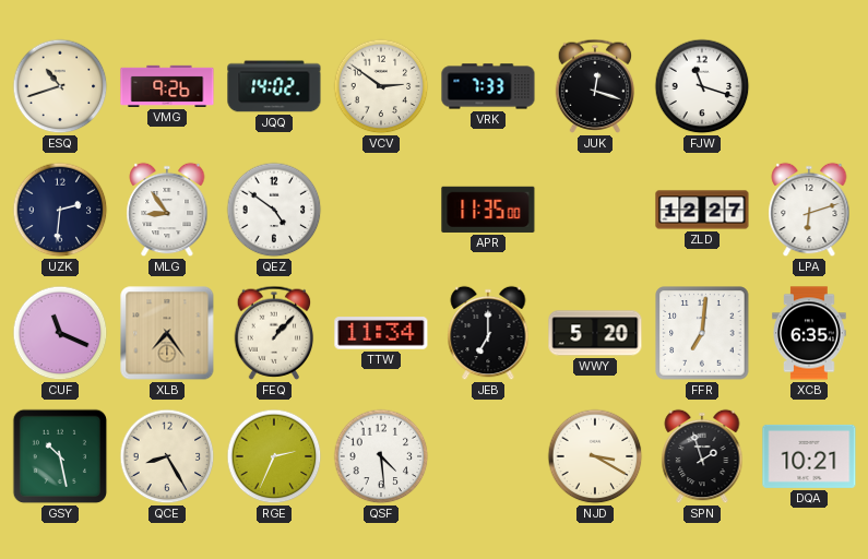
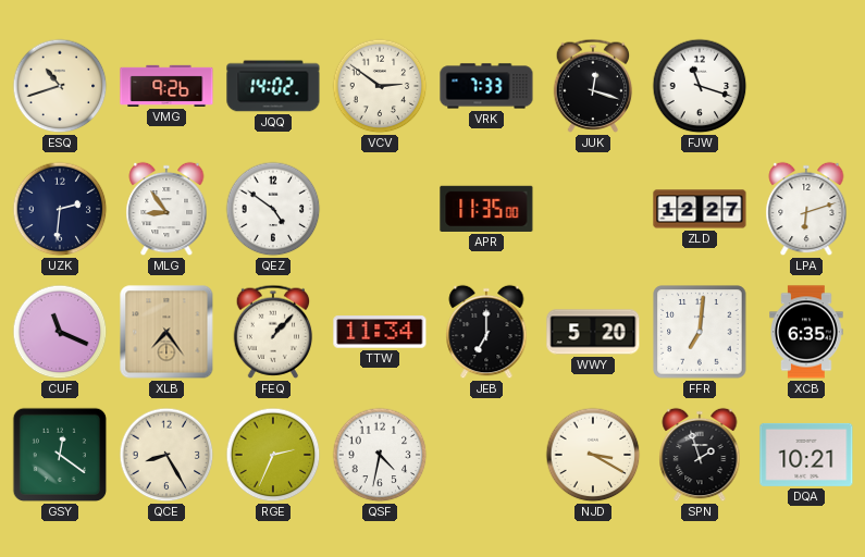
GSY: 10:28 -> 12:21 (60, 455)
QSF: 4:29 -> 4:32 (380, 455)
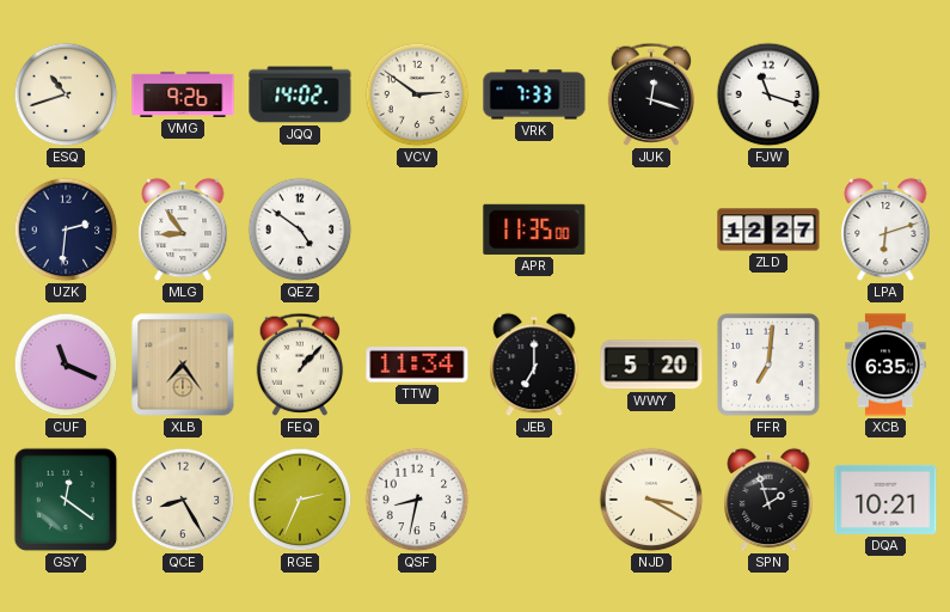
QSF: 4:32 -> 8:32 (417, 500)
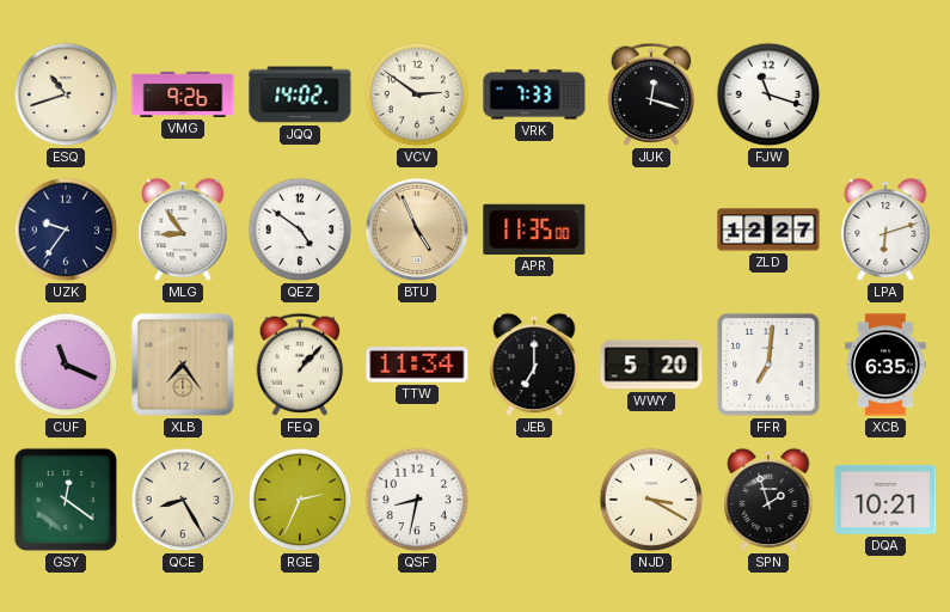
UZK: 2:31 -> 9:36 (66, 229)
BTU: none -> 4:56 (417, 229)
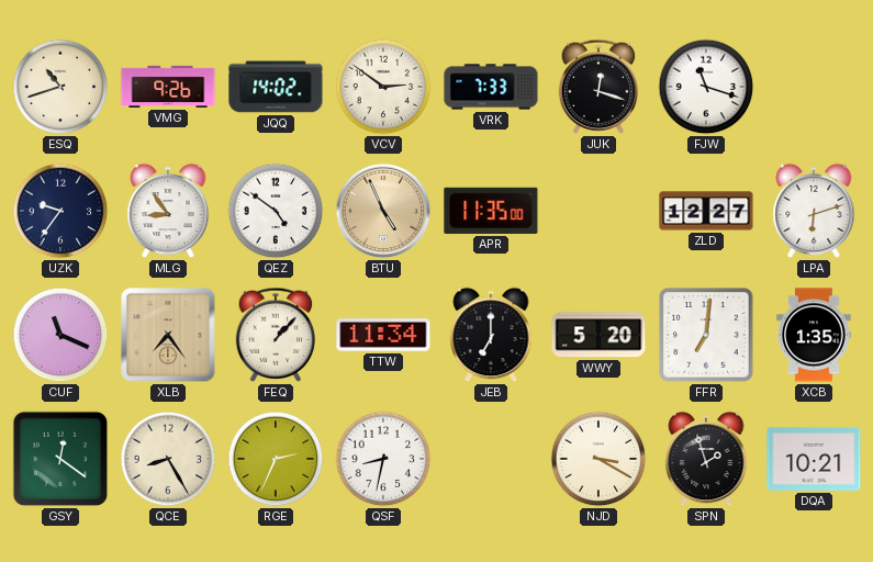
XCB: 6:35 -> 1:35 (814, 335)
